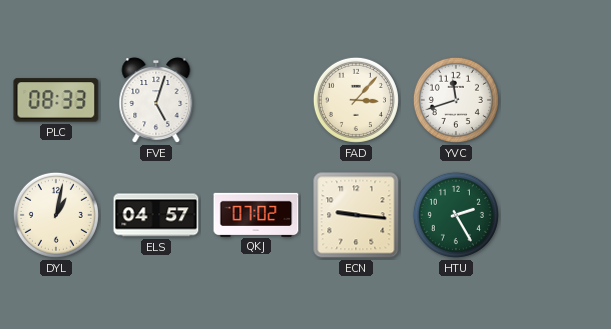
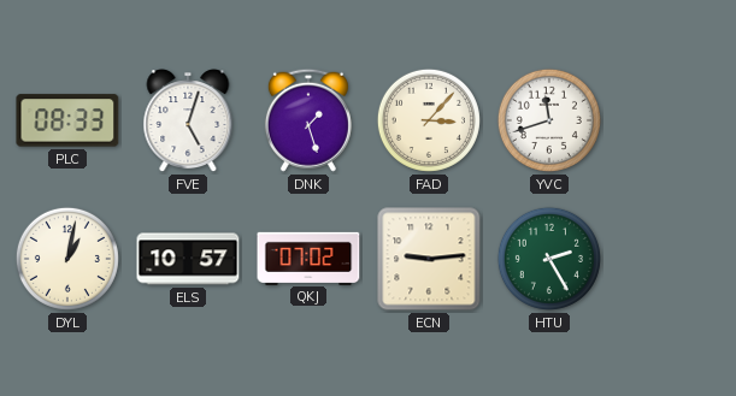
DNK: none -> 1:27 (308, 120)
ELS: 04:57 -> 10:57 (188, 259)
ECN: 9:16 -> 9:14 (429, 259)
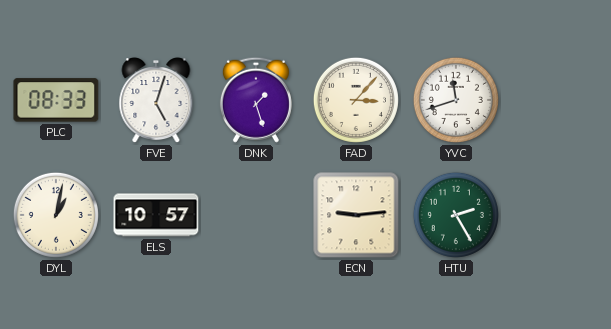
QKJ: 07:02 -> none (308, 258)
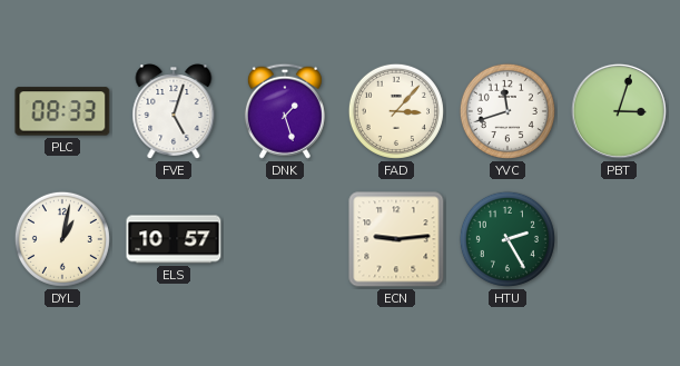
PBT: none -> 3:03 (619, 111)
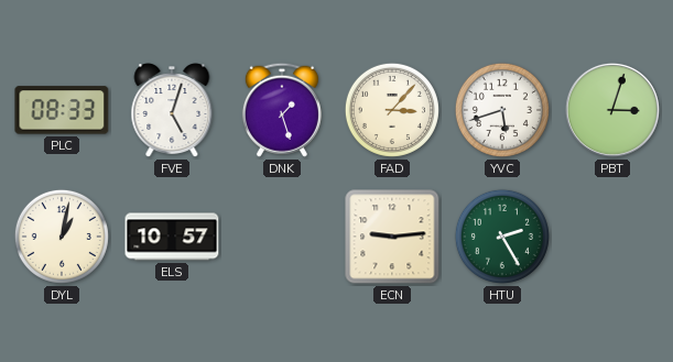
YVC: 11:42 -> 5:42 (502, 110)
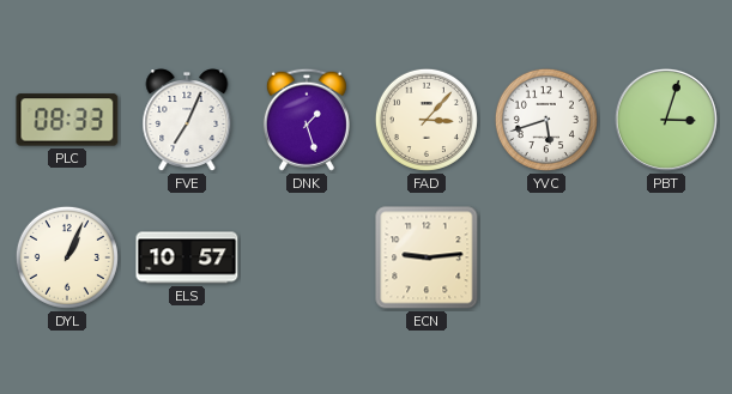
FVE: 5:03 -> 7:04 (187, 121)
DYL: 1:02 -> 1:04 (67, 257)
HTU: 2:25 -> none (502, 237)
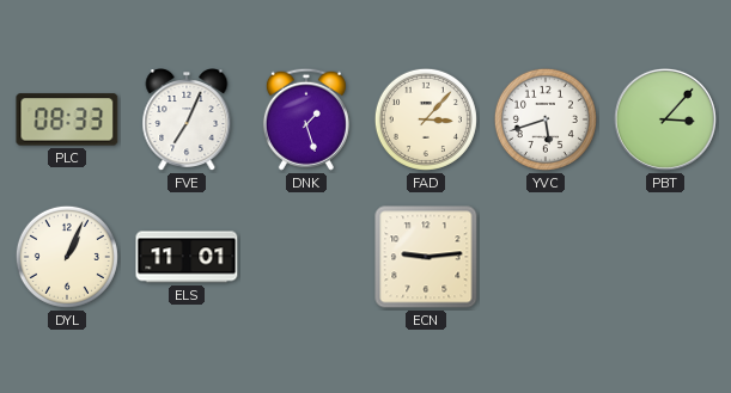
PBT: 3:03 -> 3:07 (665, 119)
ELS: 10:57 -> 11:01 (187, 257)
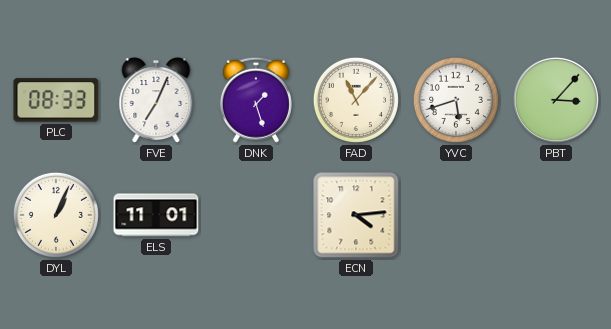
FAD: 3:07 -> 11:07 (356, 100)
ECN: 9:14 -> 4:14 (356, 215)
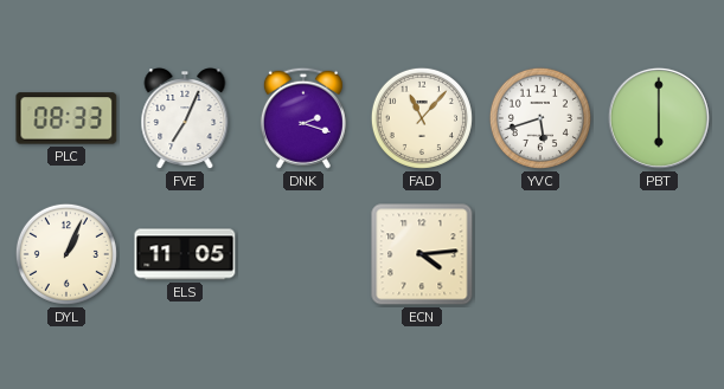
DNK: 1:27 -> 2:18 (303, 118)
PBT: 3:07 -> 6:00 (659, 118)
ELS: 11:01 -> 11:05 (185, 254)
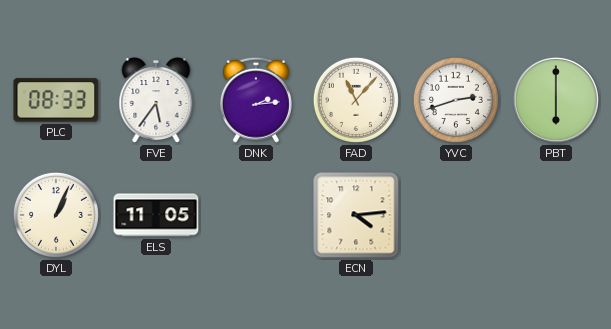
FVE: 7:04 -> 5:36 (156, 101)
DNK: 2:18 -> 2:14 (256, 100)
YVC: 5:42 -> 2:42 (456, 100)
